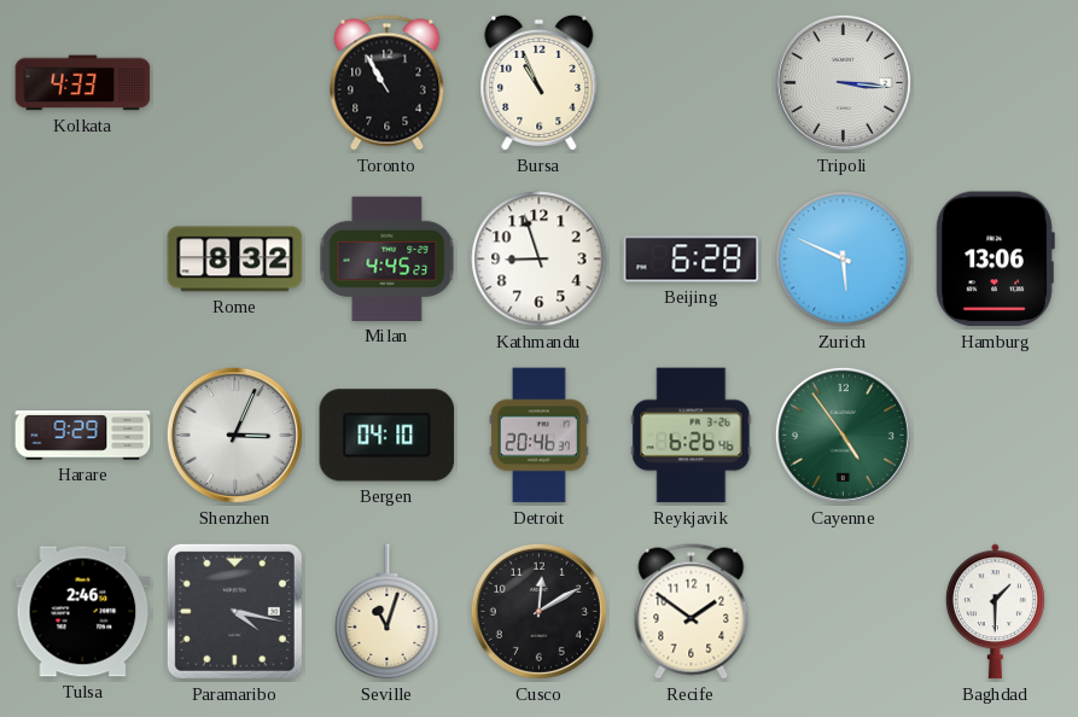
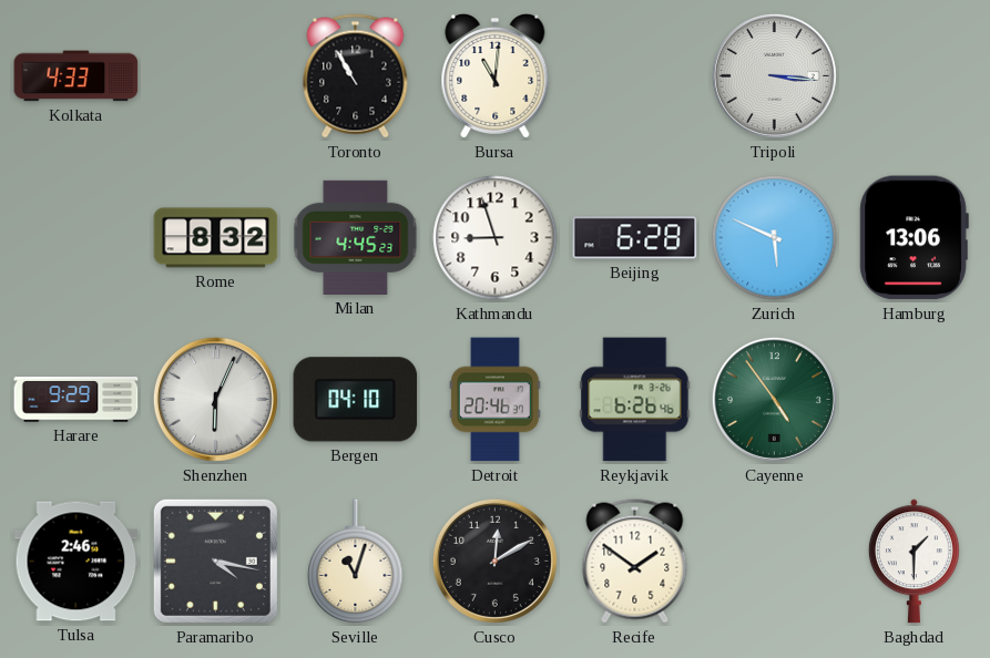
Bursa: 10:56 -> 11:01 (496, 75)
Shenzhen: 3:04 -> 6:04 (215, 399)
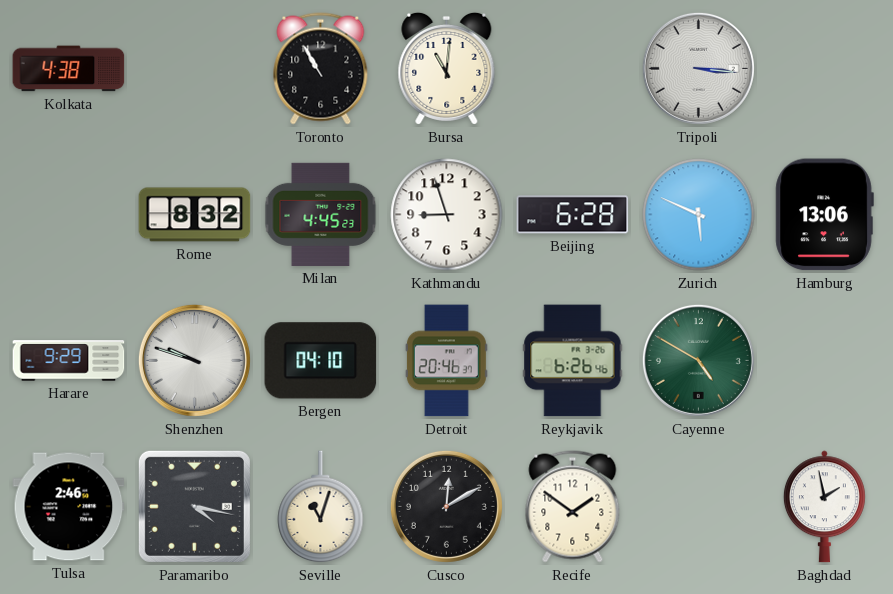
Kolkata: 4:33 -> 4:38 (69, 69)
Shenzhen: 6:04 -> 9:48 (194, 360)
Cayenne: 4:54 -> 4:50 (698, 360)
Baghdad: 1:30 -> 1:58 (824, 507)
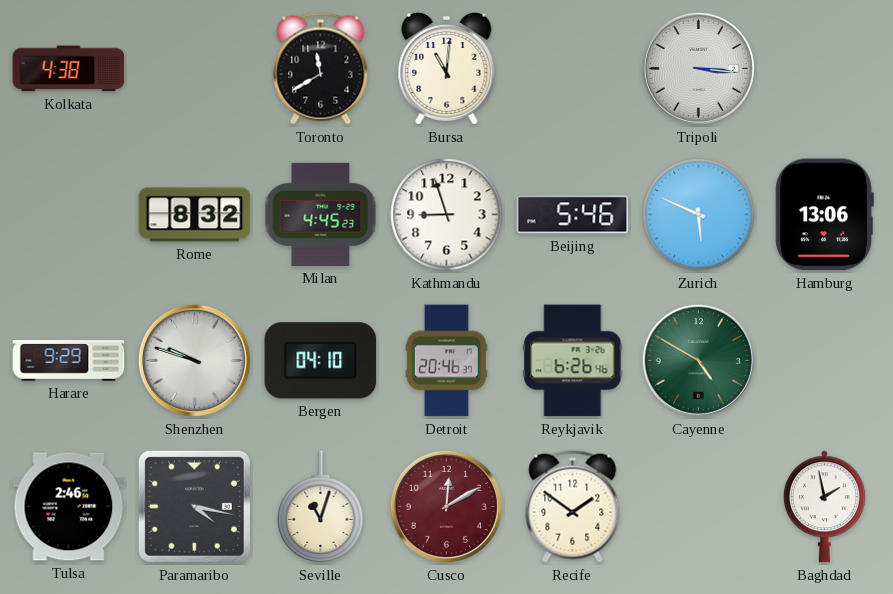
Toronto: 10:55 -> 11:40 (321, 69)
Beijing: 6:28 -> 5:46 (573, 215)
Cusco dial: black -> burgundy (446, 506)
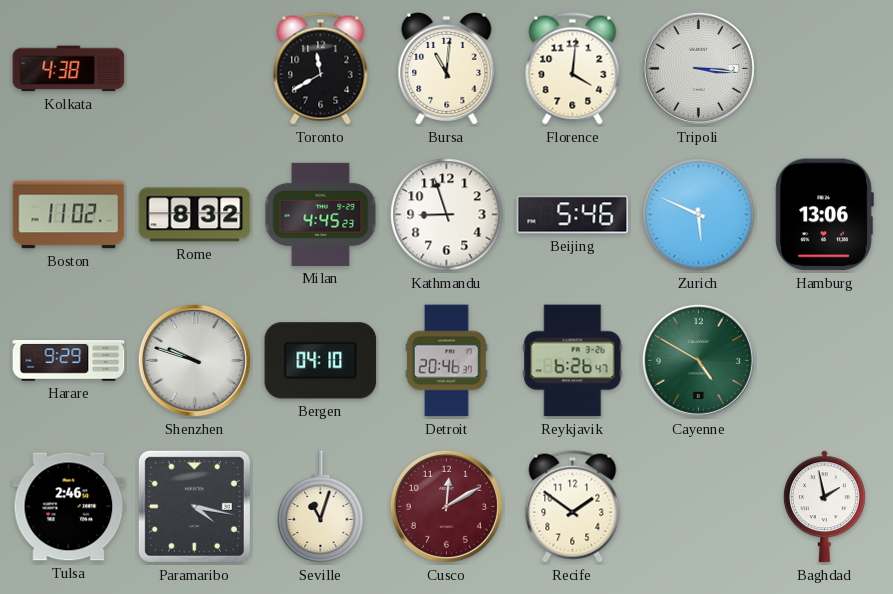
Florence: none -> 4:01 (573, 69)
Boston: none -> 11:02 (69, 215)
Reykjavik: 6:26:46 -> 6:26:47 (573, 361)
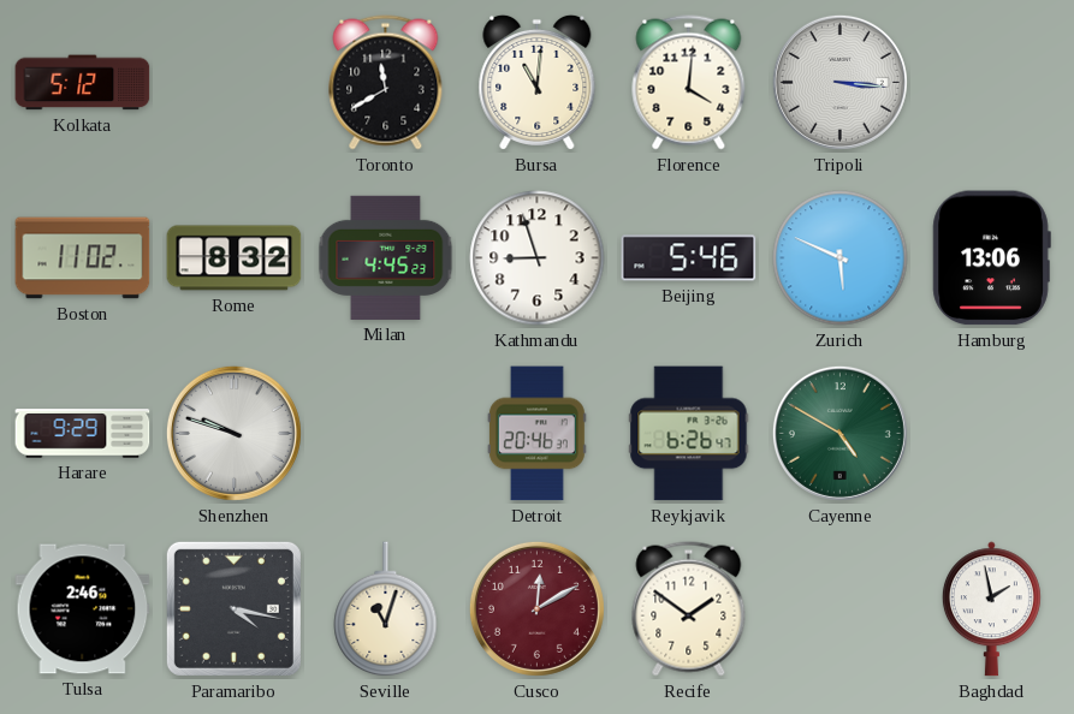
Kolkata: 4:38 -> 5:12 (83, 83)
Bergen: 04:10 -> none (321, 361)
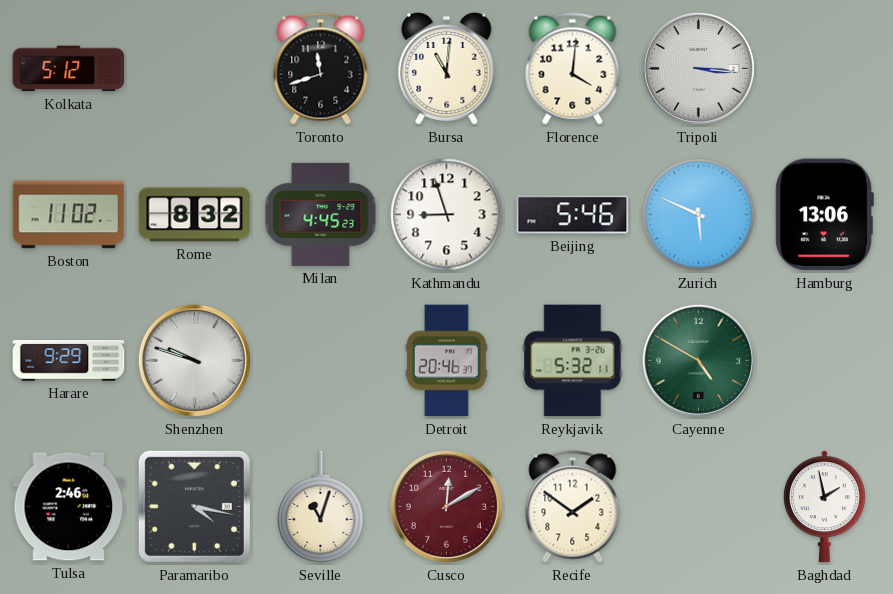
Toronto: 11:40 -> 11:42 (321, 69)
Reykjavik: 6:26 -> 5:32 (573, 361)
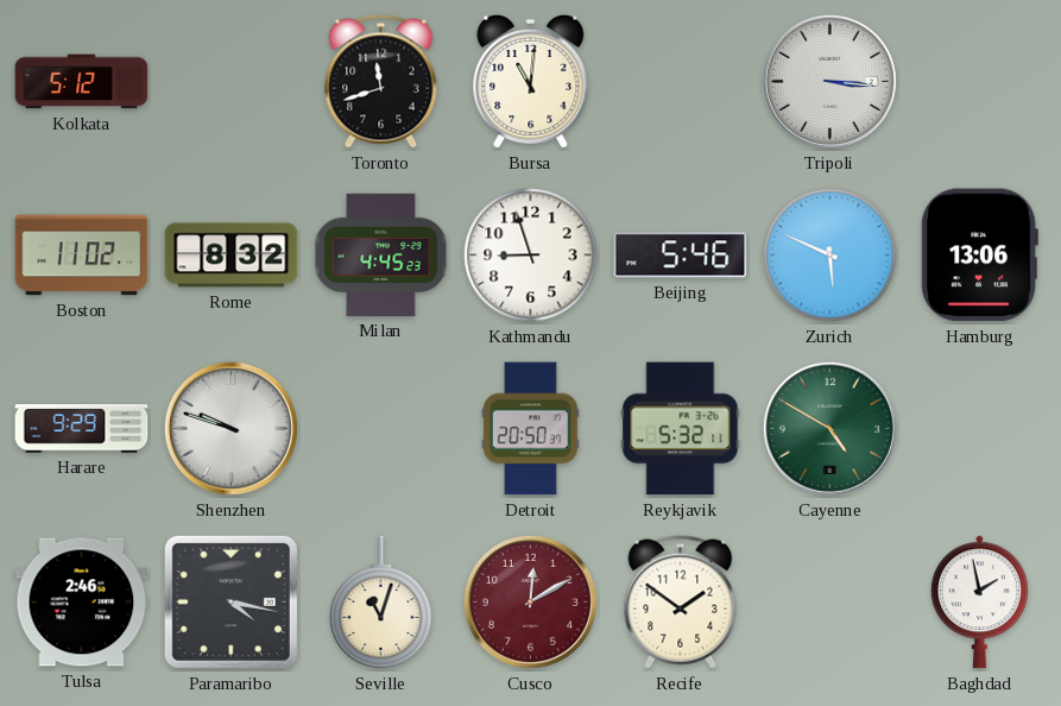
Florence: 4:01 -> none (573, 69)
Detroit: 20:46 -> 20:50 (530, 429)
